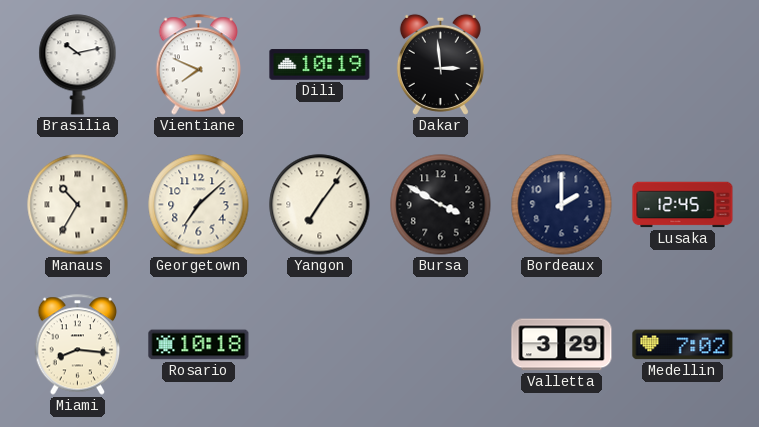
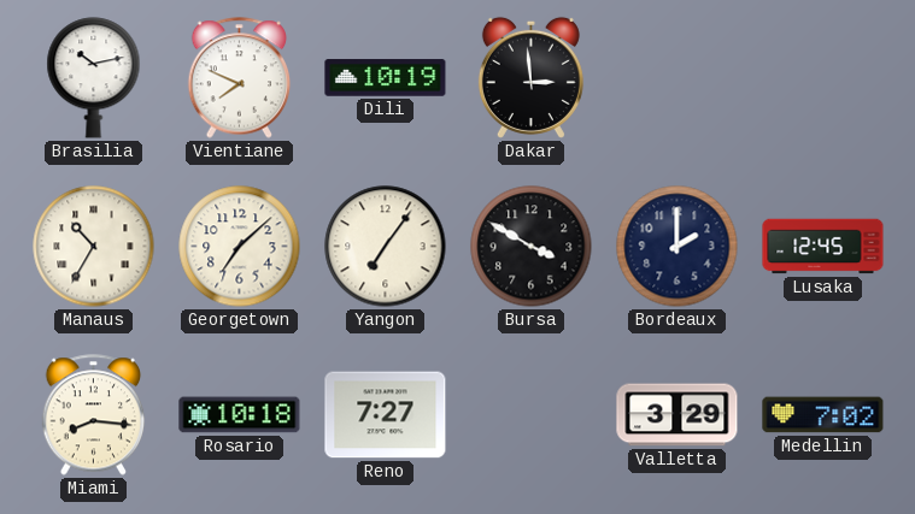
Reno: none -> 7:27 (386, 415)
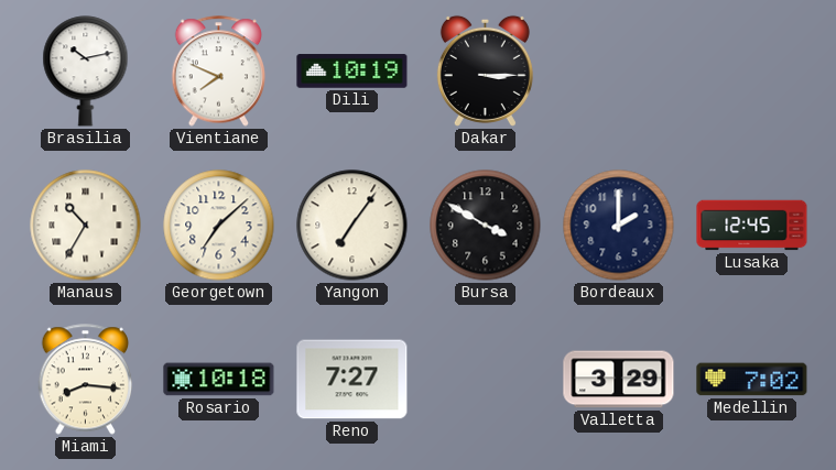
Dakar: 2:59 -> 3:15 (485, 70)
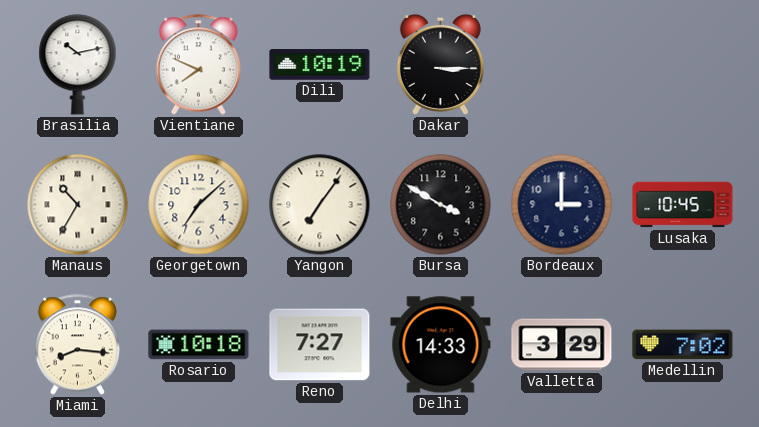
Bordeaux: 2:00 -> 3:00 (562, 205)
Lusaka: 12:45 -> 10:45 (683, 205)
Delhi: none -> 14:33 (441, 345)
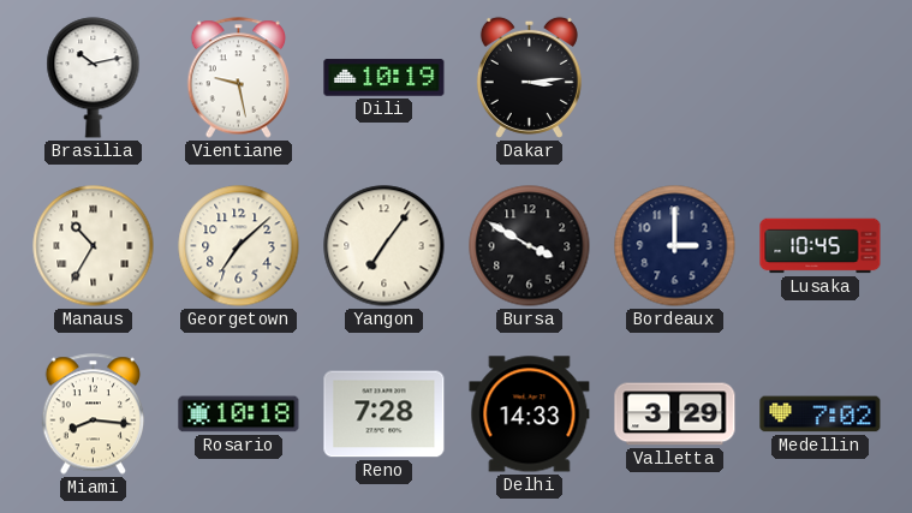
Vientiane: 7:49 -> 9:28 (239, 78)
Dakar: 3:15 -> 3:14 (529, 77)
Reno: 7:27 -> 7:28 (385, 414)
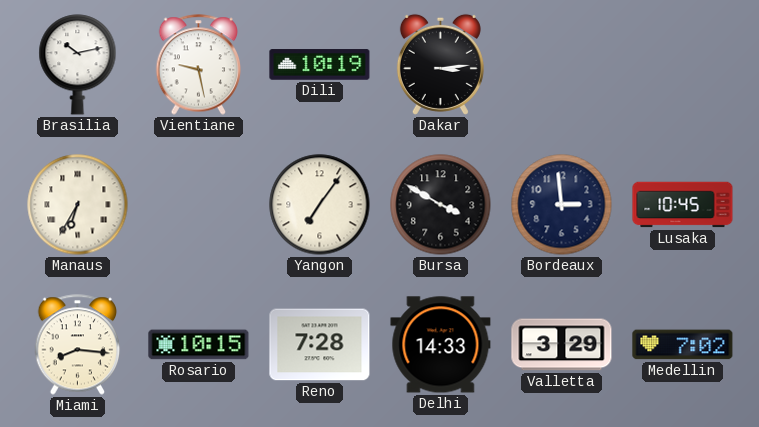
Manaus: 10:35 -> 6:35 (78, 205)
Georgetown: 7:08 -> none (239, 246)
Bordeaux: 3:00 -> 2:59 (562, 205)
Rosario: 10:18 -> 10:15 (199, 345)
